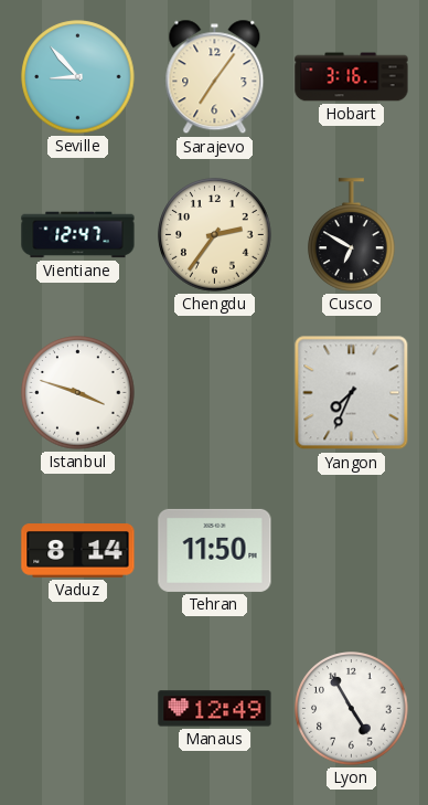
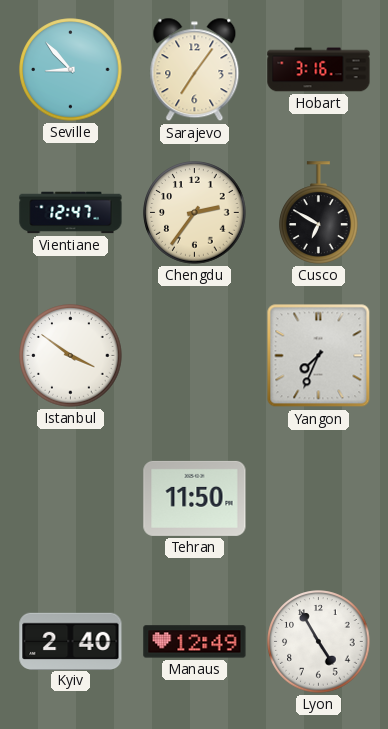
Istanbul: 3:48 -> 3:51 (71, 356)
Vaduz: 8:14 -> none (78, 551)
Kyiv: none -> 2:40 (71, 641)
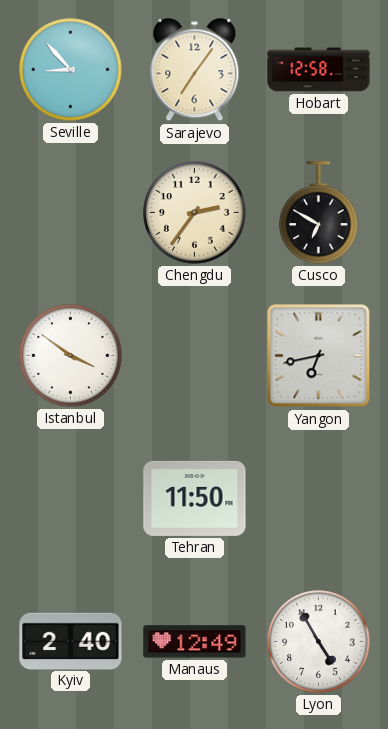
Hobart: 3:16 -> 12:58 (319, 70)
Vientiane: 12:47 -> none (71, 213)
Yangon: 7:34 -> 6:43 (319, 356)
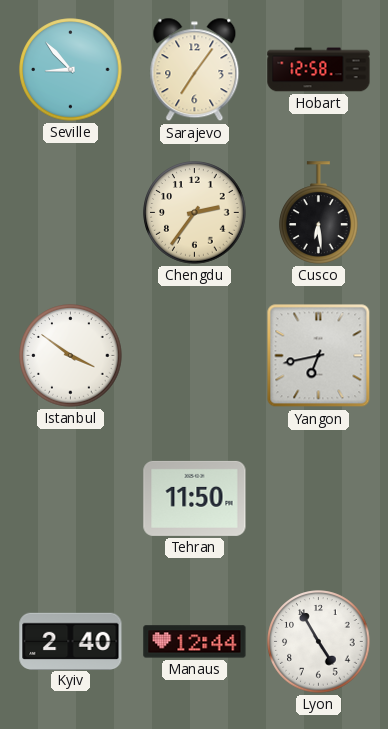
Cusco: 6:50 -> 6:29 (319, 213)
Manaus: 12:49 -> 12:44 (195, 642)
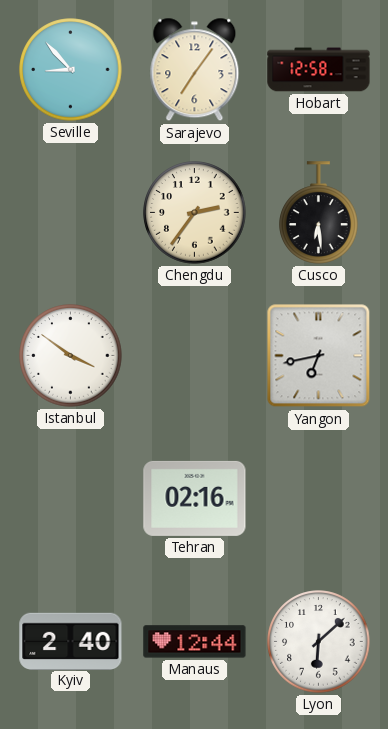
Tehran: 11:50 -> 02:16 (195, 498)
Lyon: 4:55 -> 6:08 (319, 642)
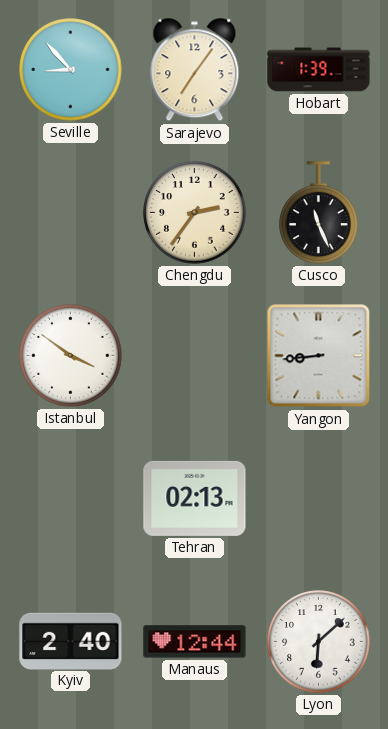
Hobart: 12:58 -> 1:39 (319, 70)
Cusco: 6:29 -> 11:26 (319, 213)
Yangon: 6:43 -> 8:44 (319, 356)
Tehran: 02:16 -> 02:13 (195, 498)
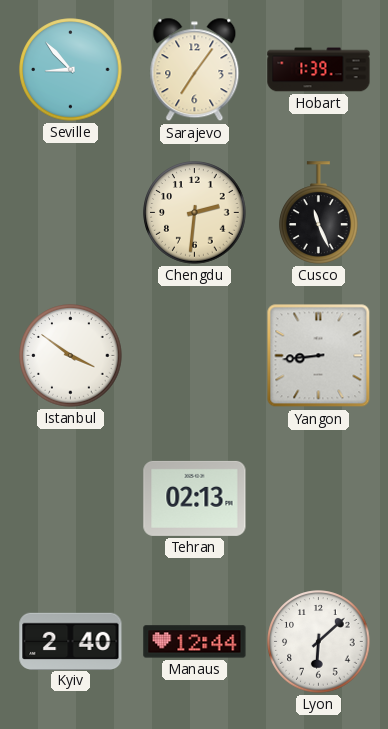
Chengdu: 2:36 -> 2:31 (195, 213)
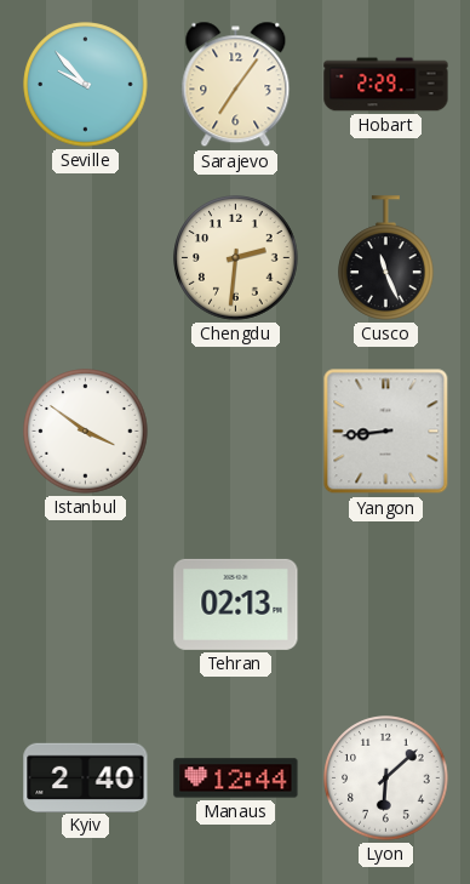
Seville: 8:53 -> 9:53 (86, 85)
Hobart: 1:39 -> 2:29 (386, 85)
